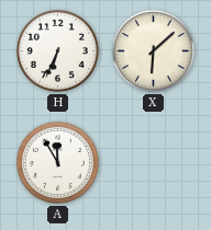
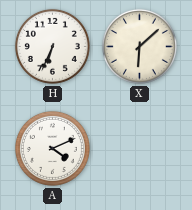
A: 11:55 -> 4:11 (52, 148)
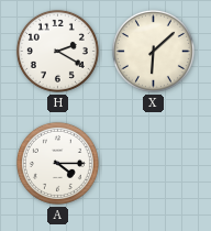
H: 6:34 -> 2:20 (57, 51)
A: 4:11 -> 4:15 (57, 163)
